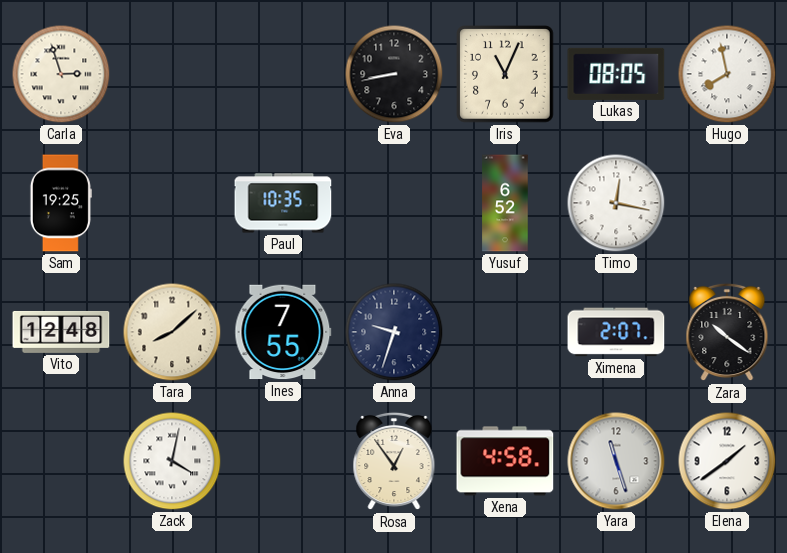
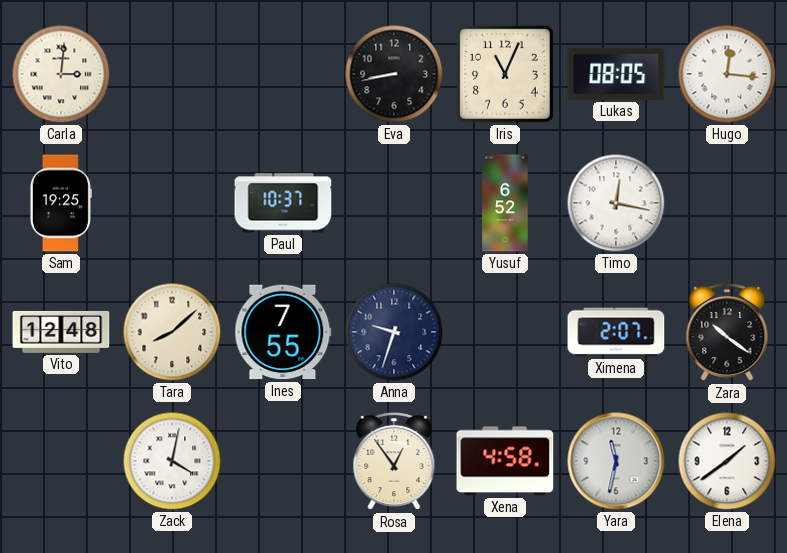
Carla: 2:57 -> 3:01 (61, 74)
Hugo: 7:58 -> 12:16 (727, 74)
Paul: 10:35 -> 10:37 (283, 203)
Yara: 11:27 -> 11:32 (616, 461)
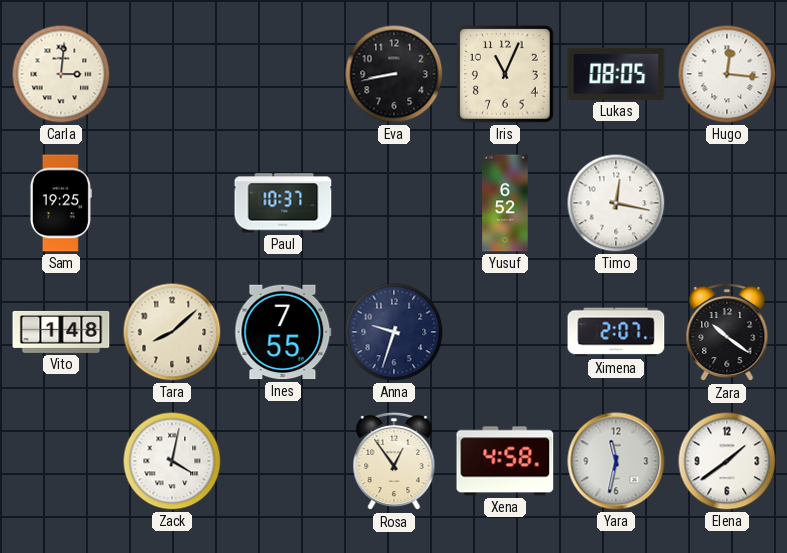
Vito: 12:48 -> 1:48 (61, 332)
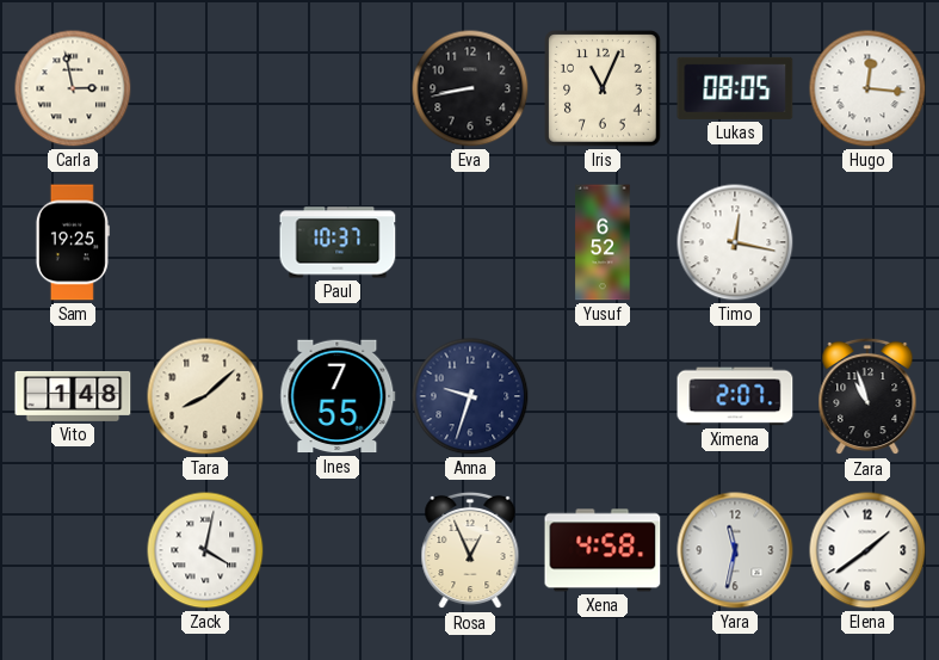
Carla: 3:01 -> 2:58 (73, 88)
Zara: 10:21 -> 10:57 (867, 396)
Rosa: 12:54 -> 12:56 (470, 550)
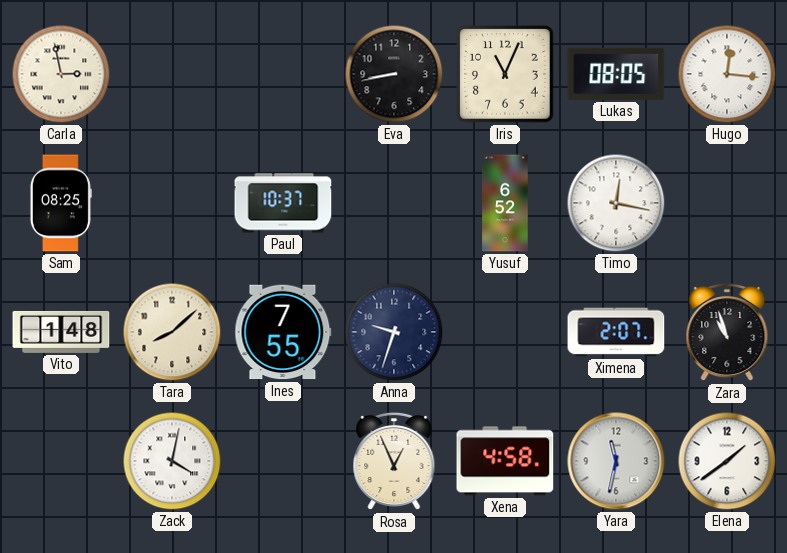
Sam: 19:25 -> 08:25 (61, 203)
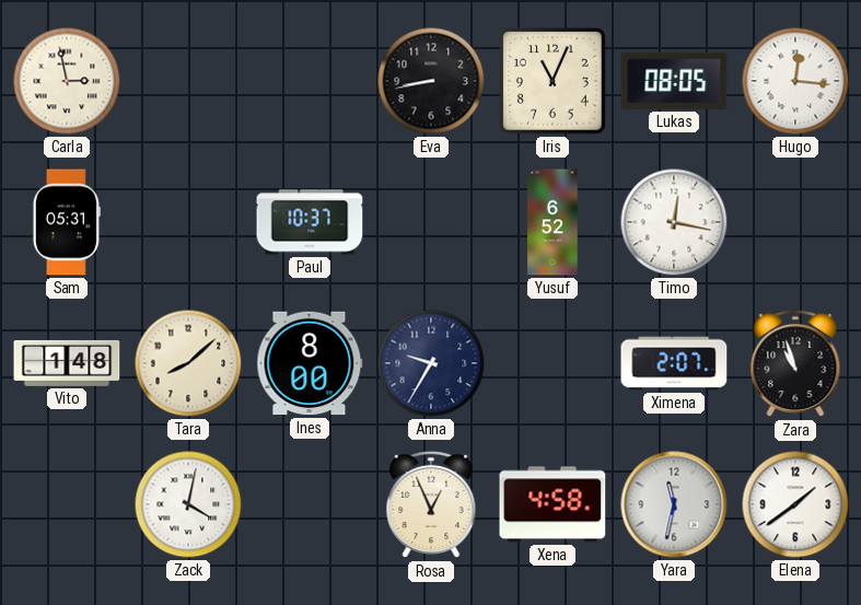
Sam: 08:25 -> 05:31 (67, 222)
Ines: 7:55 -> 8:00 (310, 363)
Anna: 9:33 -> 9:35 (431, 363)
